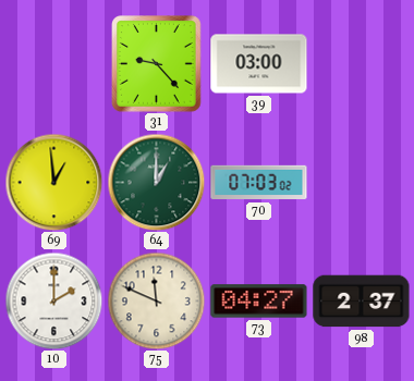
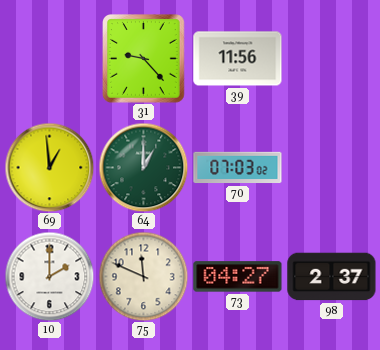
39: 03:00 -> 11:56 (238, 59)
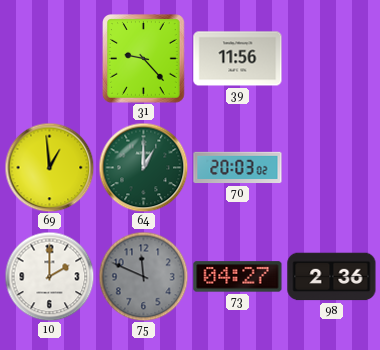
70: 07:03 -> 20:03 (238, 168)
75 dial: cream -> grey (143, 276)
98: 2:37 -> 2:36 (332, 277)
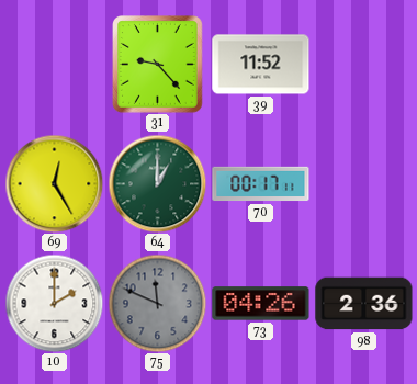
39: 11:56 -> 11:52 (261, 65)
69: 12:59 -> 12:25 (54, 183)
70: 20:03 -> 00:17 (261, 184)
73: 04:27 -> 04:26 (261, 304)
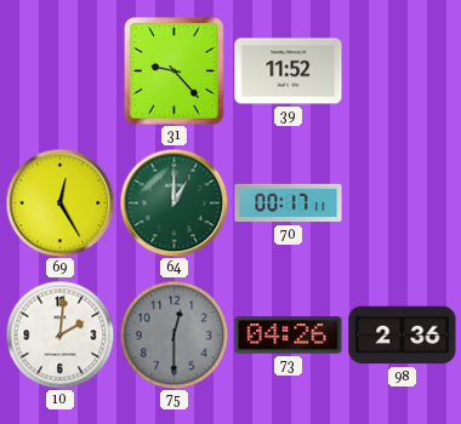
10: 2:00 -> 2:01 (59, 334)
75: 11:49 -> 12:30 (173, 334)
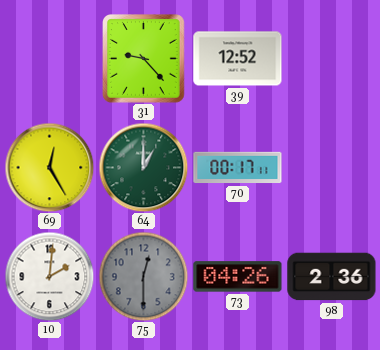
39: 11:52 -> 12:52 (238, 59)
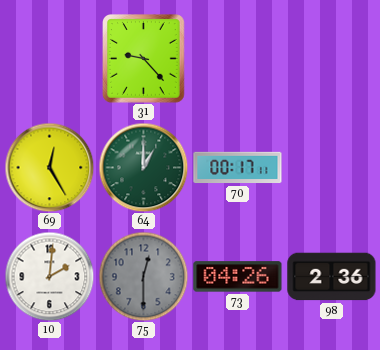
39: 12:52 -> none (238, 59)
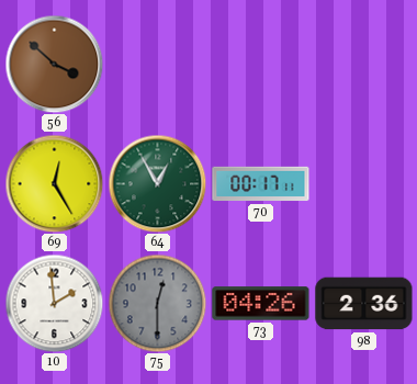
56: none -> 3:52 (54, 64)
31: 9:23 -> none (144, 59)
64: 1:00 -> 12:55 (157, 183)
10: 2:01 -> 1:59 (54, 303)
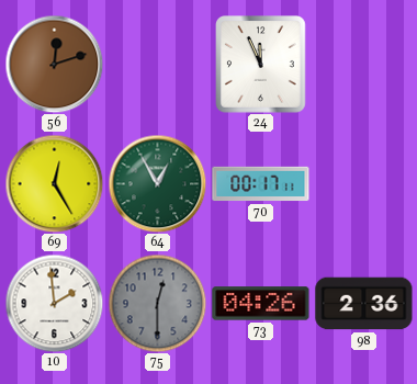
56: 3:52 -> 12:12 (54, 64)
24: none -> 11:56 (261, 65)
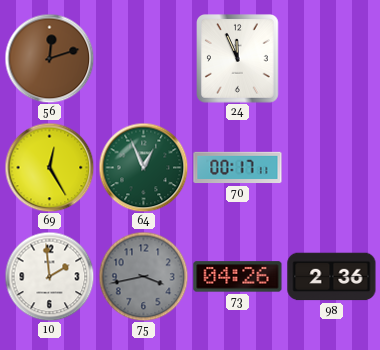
64: 12:55 -> 12:56 (143, 167)
75: 12:30 -> 3:43 (143, 276)
